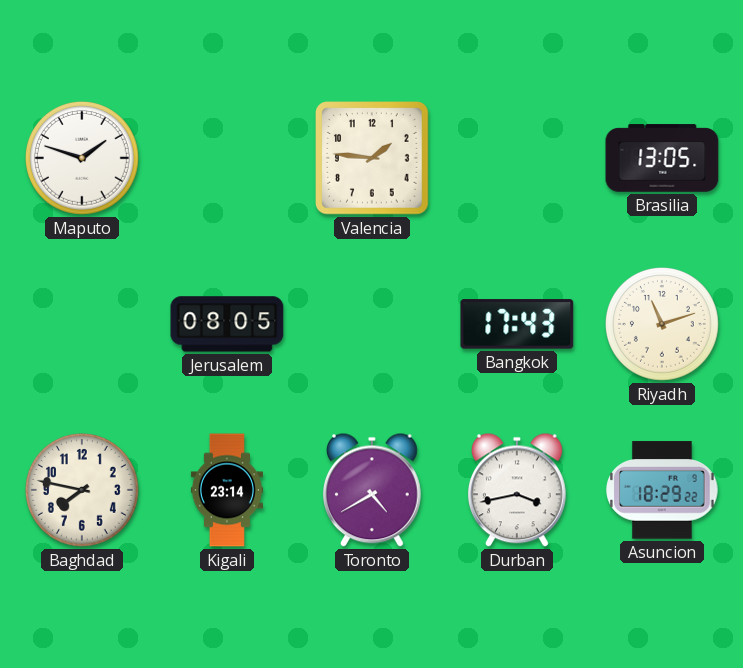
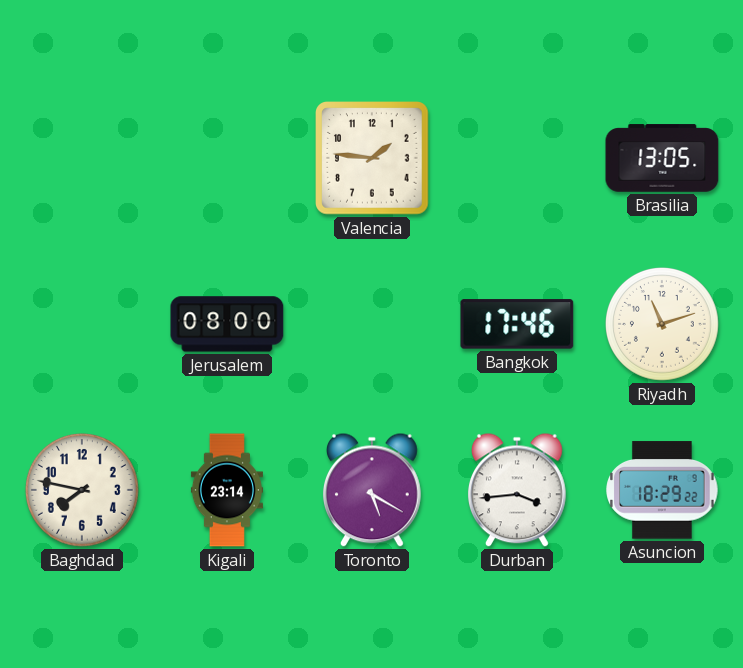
Maputo: 1:48 -> none (83, 159)
Jerusalem: 08:05 -> 08:00 (227, 324)
Bangkok: 17:43 -> 17:46 (517, 324)
Toronto: 4:40 -> 5:20 (372, 490)
Durban: 3:43 -> 3:44 (517, 490)
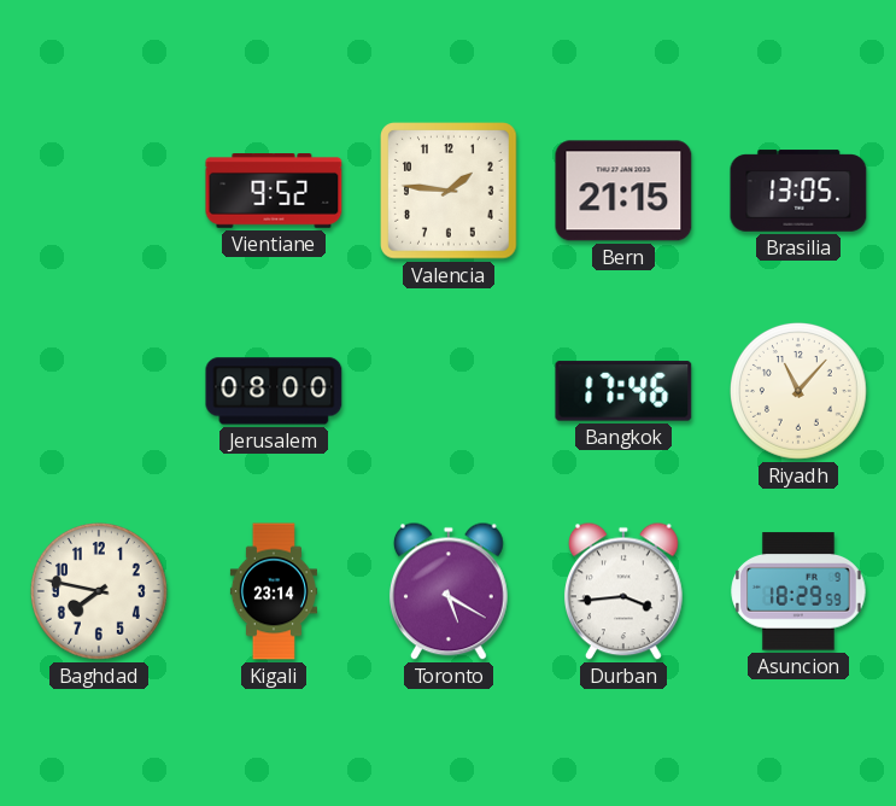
Vientiane: none -> 9:52 (274, 192)
Bern: none -> 21:15 (623, 191)
Riyadh: 11:12 -> 11:07 (800, 392)
Asuncion: 18:29:22 -> 18:29:59 (798, 591)
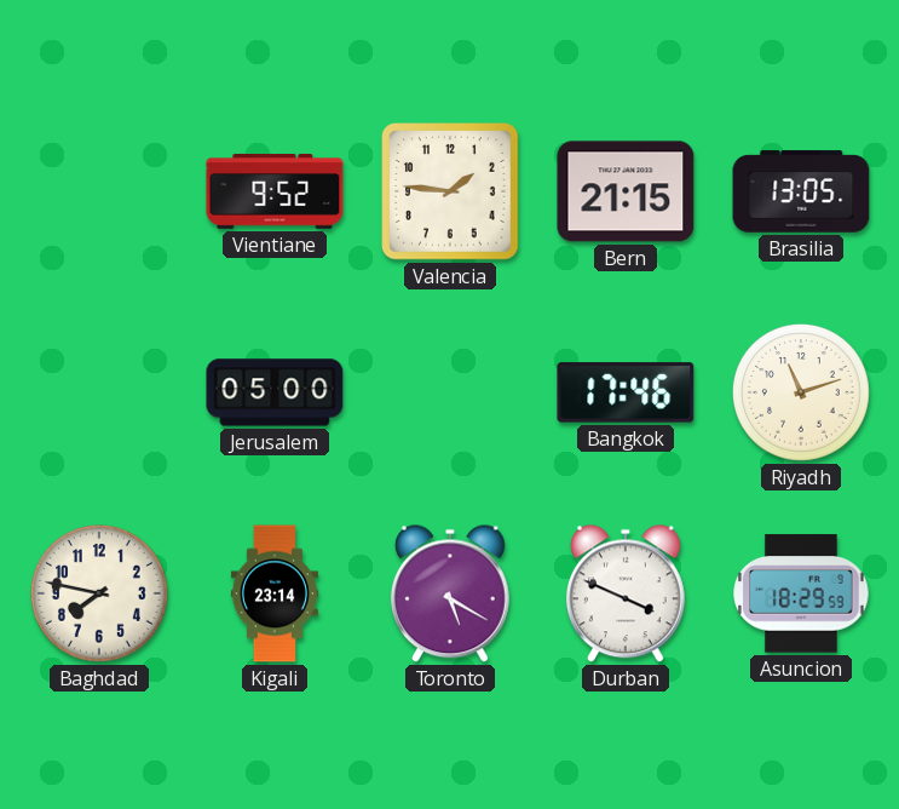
Jerusalem: 08:00 -> 05:00 (275, 392)
Riyadh: 11:07 -> 11:12 (802, 394)
Durban: 3:44 -> 3:49 (626, 593)
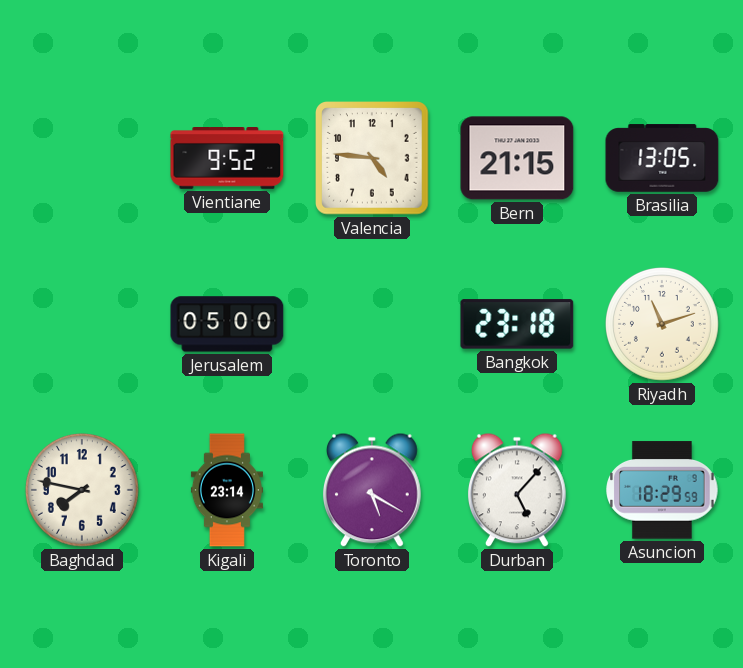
Valencia: 1:46 -> 4:46 (372, 159)
Bangkok: 17:46 -> 23:18 (517, 324)
Durban: 3:49 -> 5:07 (517, 490)
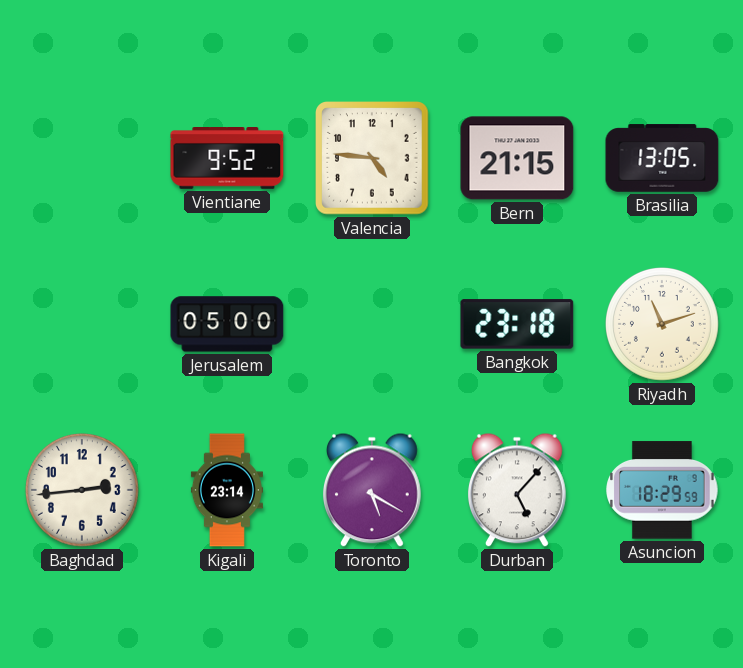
Baghdad: 7:47 -> 2:44 (83, 491)
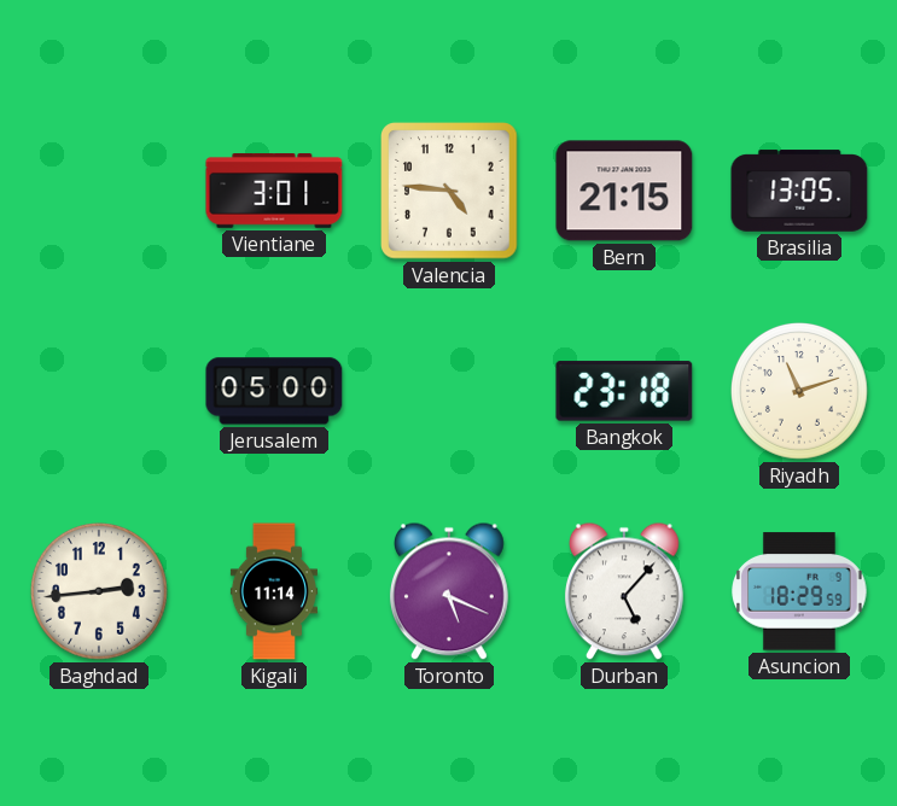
Vientiane: 9:52 -> 3:01 (274, 192)
Kigali: 23:14 -> 11:14 (274, 591)
Toronto: 5:20 -> 5:19 (449, 591)
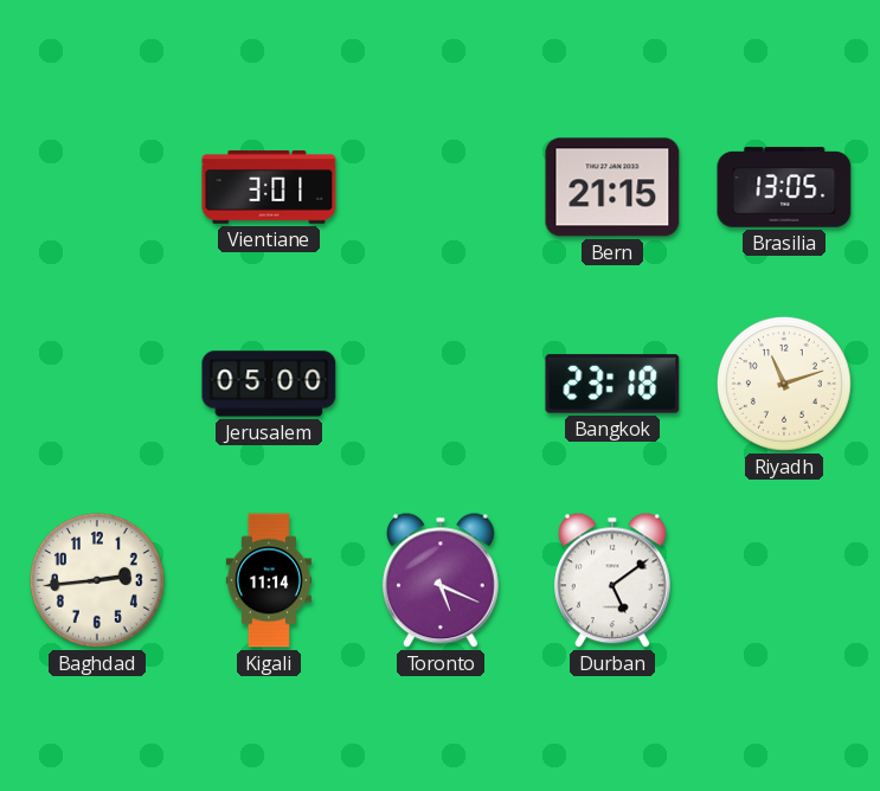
Valencia: 4:46 -> none (449, 192)
Durban: 5:07 -> 5:09 (612, 580)
Asuncion: 18:29 -> none (799, 591)
